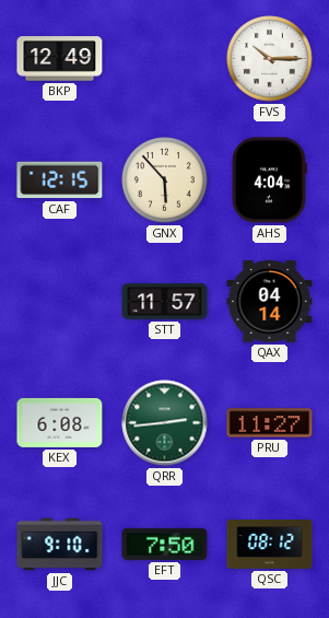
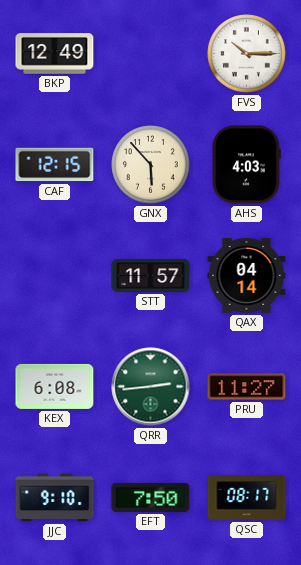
AHS: 4:04 -> 4:03 (247, 165)
QSC: 08:12 -> 08:17 (247, 498)
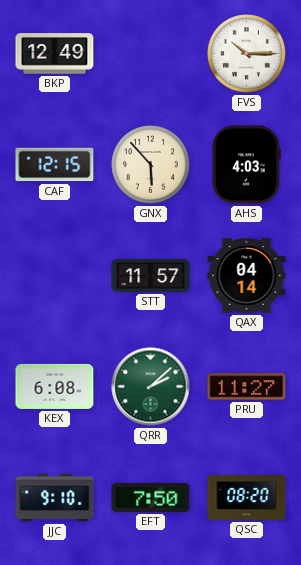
QRR: 2:44 -> 2:08 (151, 387)
QSC: 08:17 -> 08:20 (247, 498)
